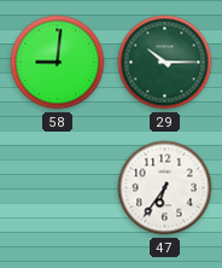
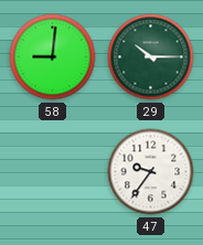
47: 6:36 -> 9:36 (151, 172)
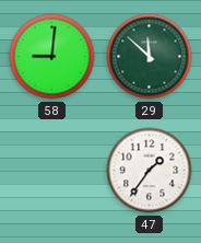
29: 10:15 -> 11:52 (150, 57)
47: 9:36 -> 1:36 (150, 171)
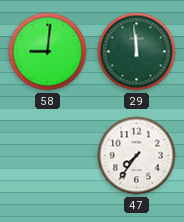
29: 11:52 -> 11:59 (137, 52)
47: 1:36 -> 7:36 (137, 156)
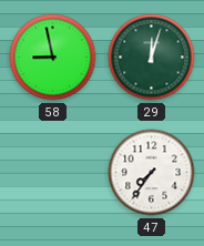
58: 9:01 -> 8:58 (53, 58)
29: 11:59 -> 12:03 (152, 58)
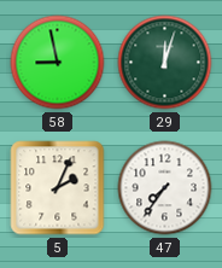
5: none -> 2:04 (58, 188)
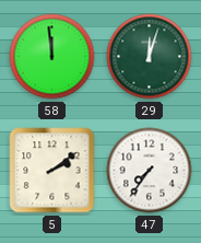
58: 8:58 -> 11:59 (52, 57)
5: 2:04 -> 2:09 (52, 171)
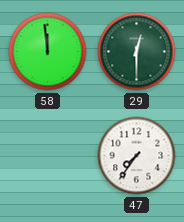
29: 12:03 -> 12:30 (137, 52)
5: 2:09 -> none (52, 171)
